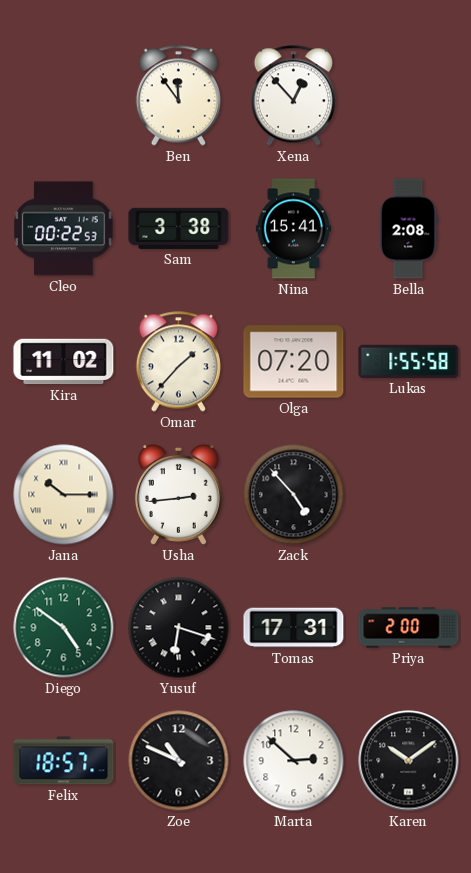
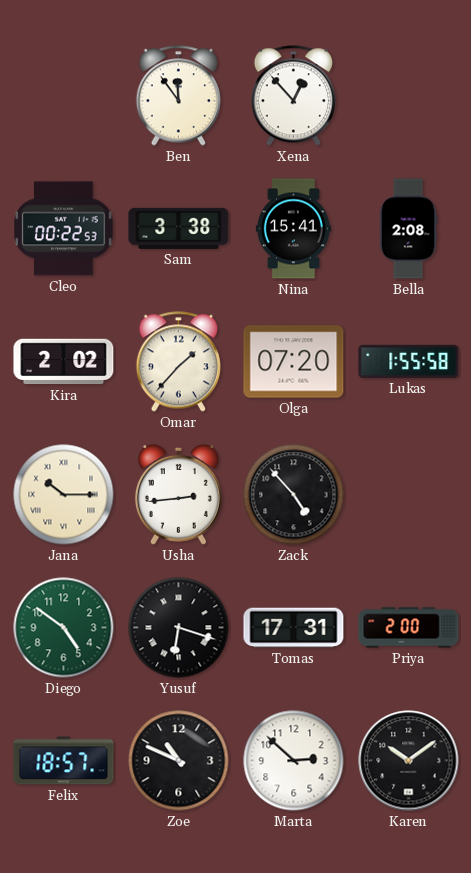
Kira: 11:02 -> 2:02 (64, 362)
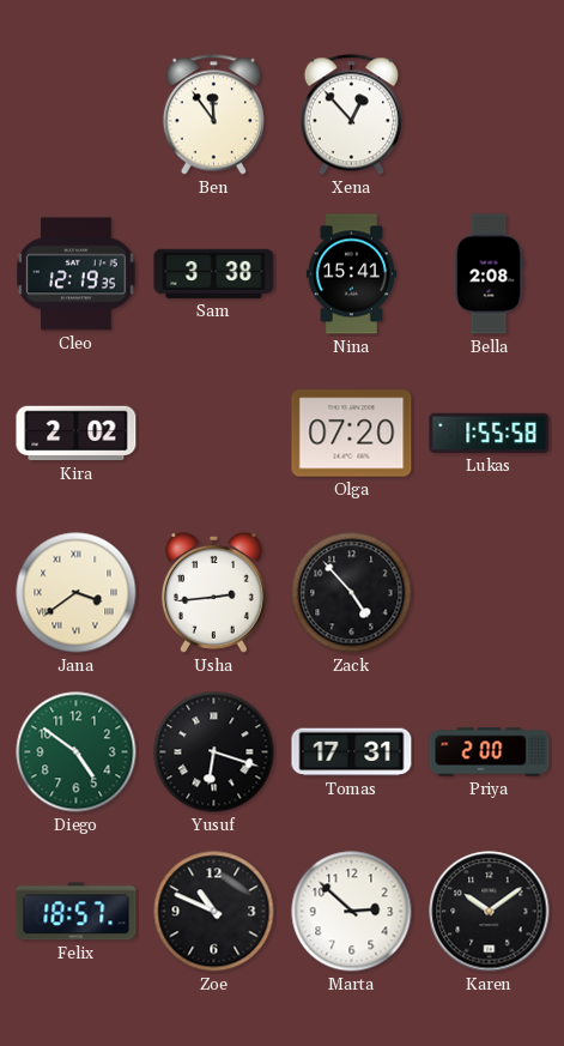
Cleo: 00:22 -> 12:19 (77, 274)
Omar: 1:37 -> none (178, 362)
Jana: 10:15 -> 3:39 (77, 593)
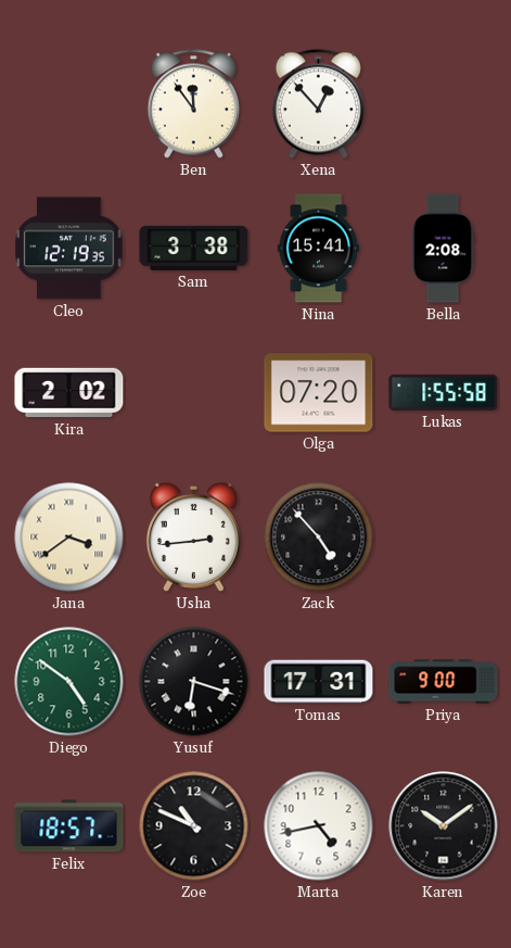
Priya: 2:00 -> 9:00 (444, 682)
Marta: 2:52 -> 4:43 (319, 826)
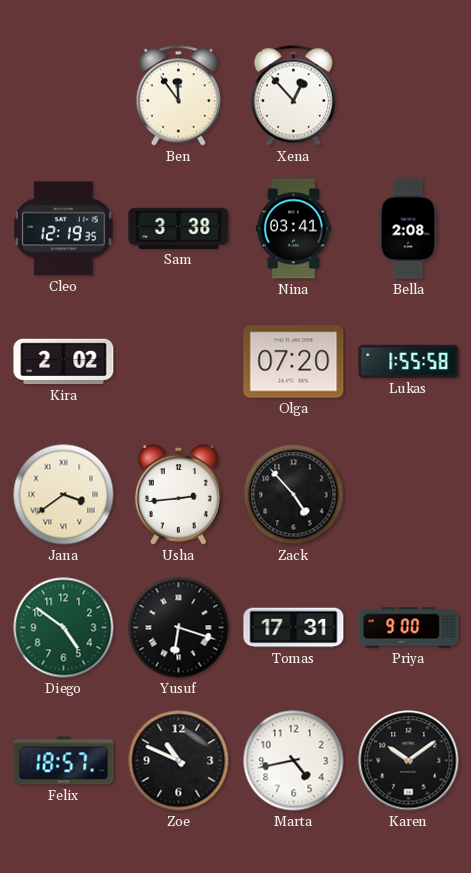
Nina: 15:41 -> 03:41 (293, 229)
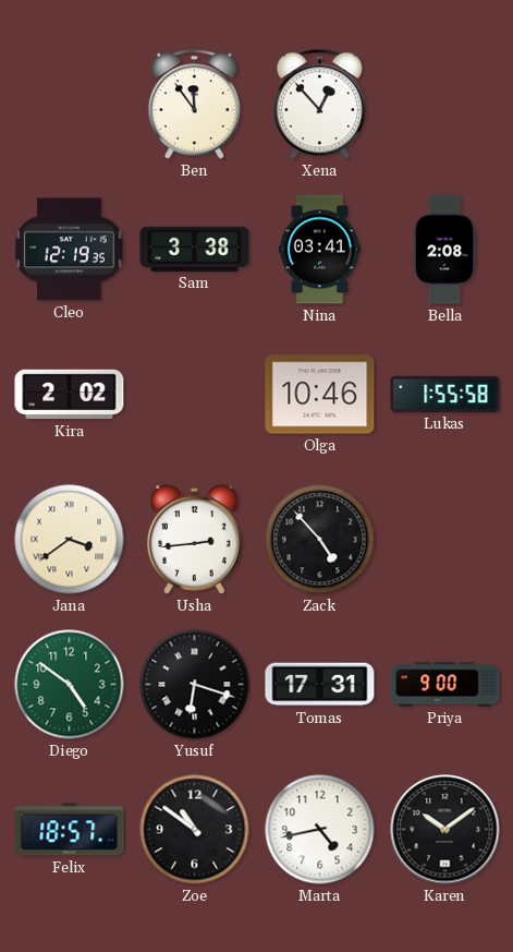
Olga: 07:20 -> 10:46 (320, 395)
Zoe: 10:49 -> 10:51 (195, 830)
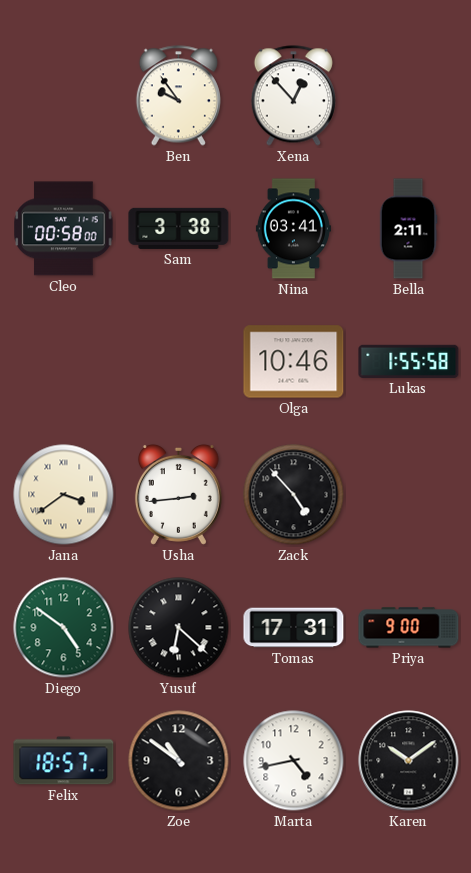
Ben: 11:54 -> 9:54 (178, 96)
Cleo: 12:19 -> 00:58 (64, 229)
Bella: 2:08 -> 2:11 (408, 229)
Kira: 2:02 -> none (70, 395)
Yusuf: 6:18 -> 6:22 (179, 628)
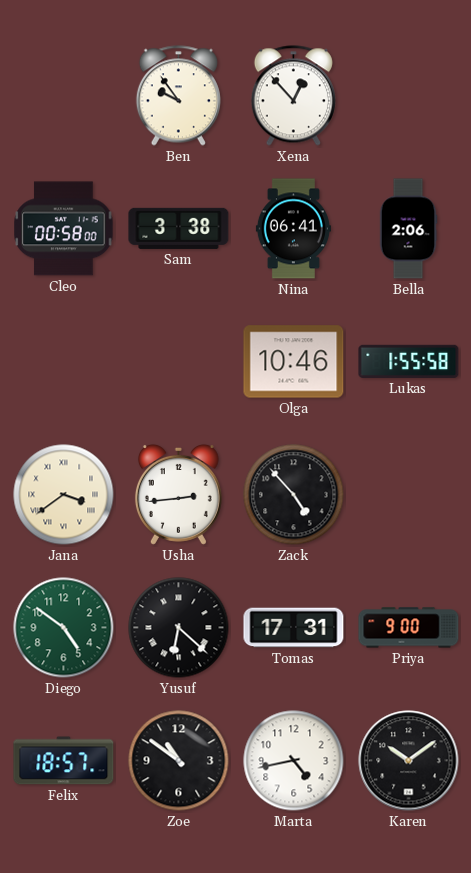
Nina: 03:41 -> 06:41 (293, 229)
Bella: 2:11 -> 2:06 (408, 229)
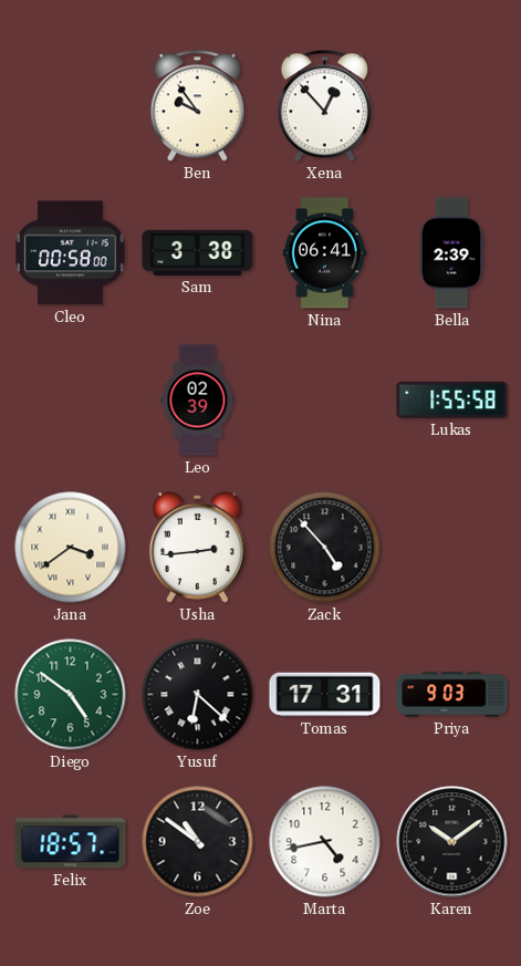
Bella: 2:06 -> 2:39 (451, 253)
Leo: none -> 02:39 (198, 401)
Olga: 10:46 -> none (294, 362)
Priya: 9:00 -> 9:03 (452, 695)
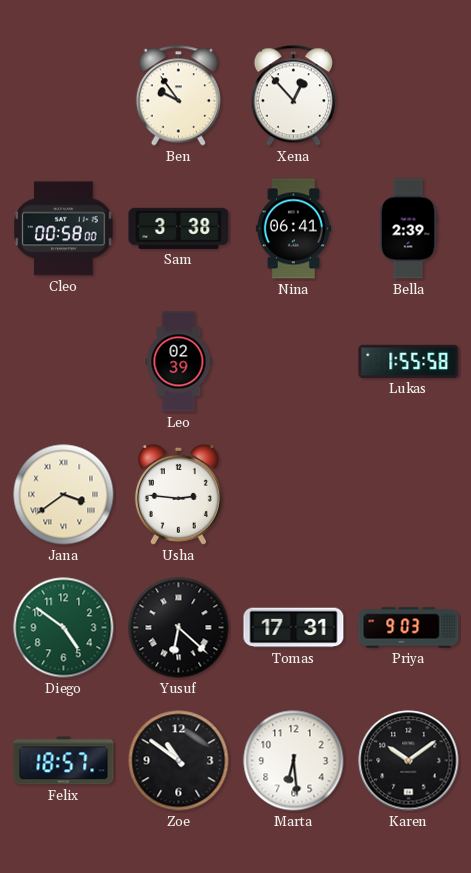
Usha: 2:44 -> 2:46 (178, 494)
Zack: 4:53 -> none (325, 548)
Marta: 4:43 -> 6:29 (294, 761)
